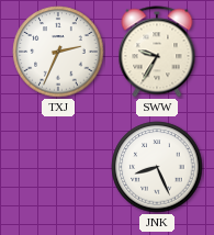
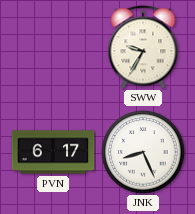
TXJ: 2:34 -> none (58, 52)
PVN: none -> 6:17 (53, 152)
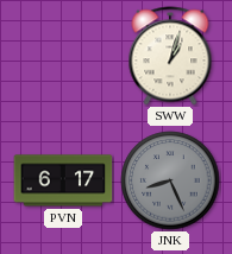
SWW: 9:35 -> 1:03 (170, 56)
JNK dial: white -> grey (170, 180)
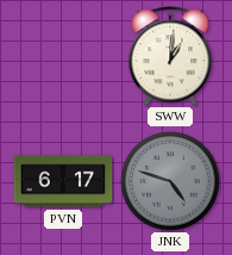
SWW: 1:03 -> 1:01 (170, 56)
JNK: 8:26 -> 4:48 (170, 181)
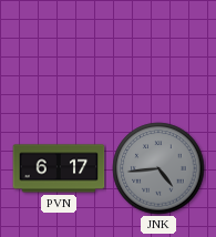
SWW: 1:01 -> none (170, 56)
JNK: 4:48 -> 4:44 (158, 168)
